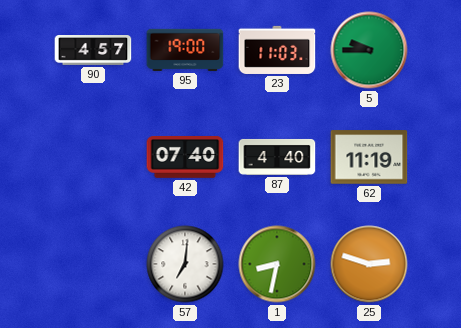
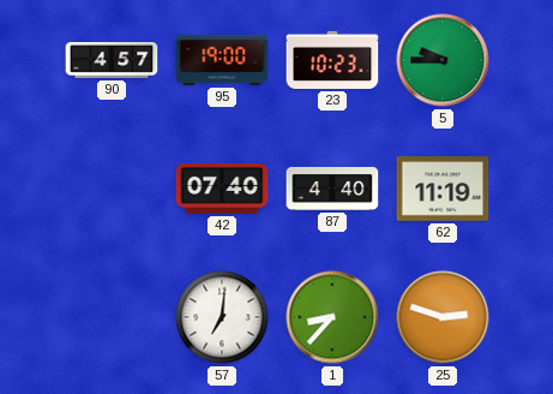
23: 11:03 -> 10:23 (332, 60)
1: 8:32 -> 8:37 (332, 317)
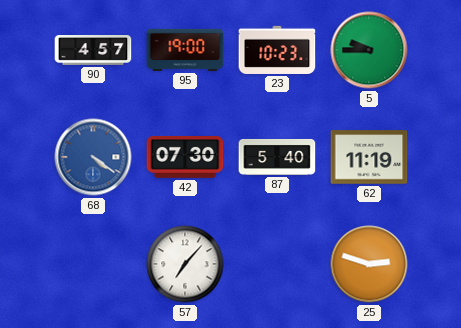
68: none -> 4:21 (93, 157)
42: 07:40 -> 07:30 (185, 158)
87: 4:40 -> 5:40 (277, 157)
57: 7:01 -> 7:07 (185, 264)
1: 8:37 -> none (332, 317)
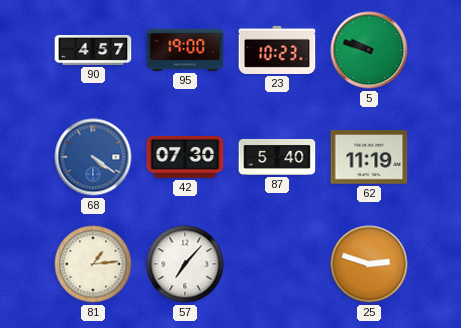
5: 9:45 -> 9:48 (369, 50)
81: none -> 1:14 (93, 264)
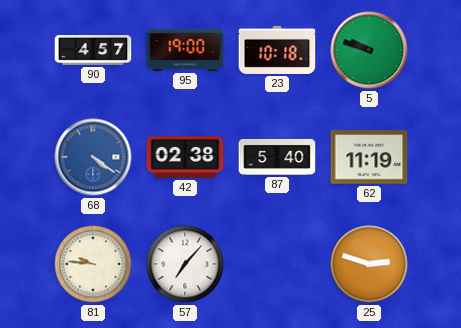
23: 10:23 -> 10:18 (277, 50)
42: 07:30 -> 02:38 (185, 158)
81: 1:14 -> 9:46 (93, 264)
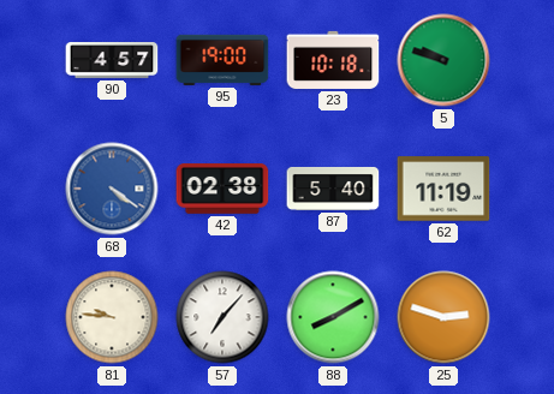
88: none -> 8:10 (333, 317)
